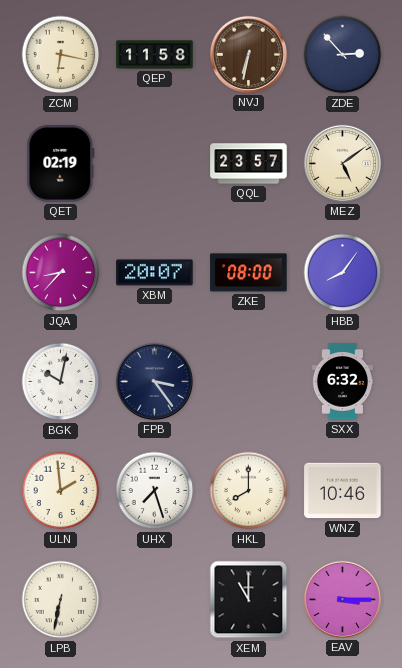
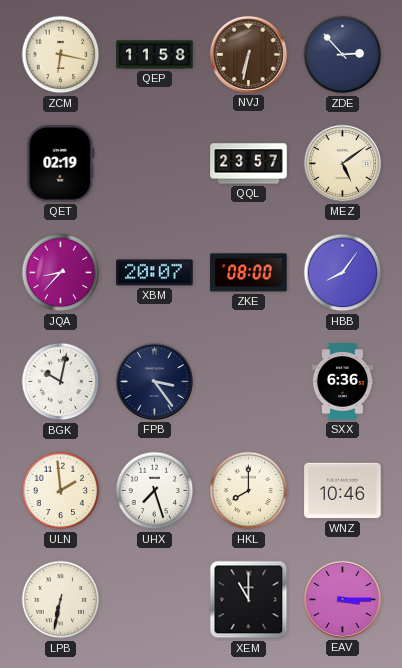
SXX: 6:32 -> 6:36 (342, 382)
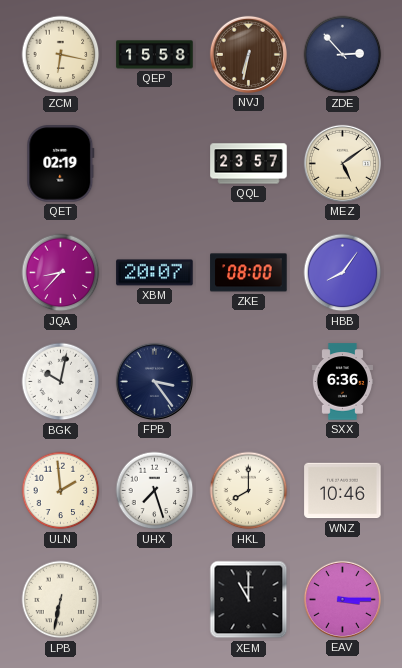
QEP: 11:58 -> 15:58 (155, 55)
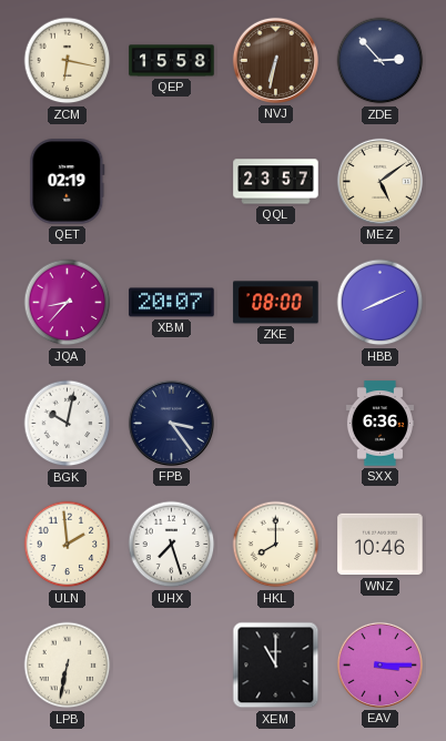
HBB: 8:06 -> 8:11 (381, 303)
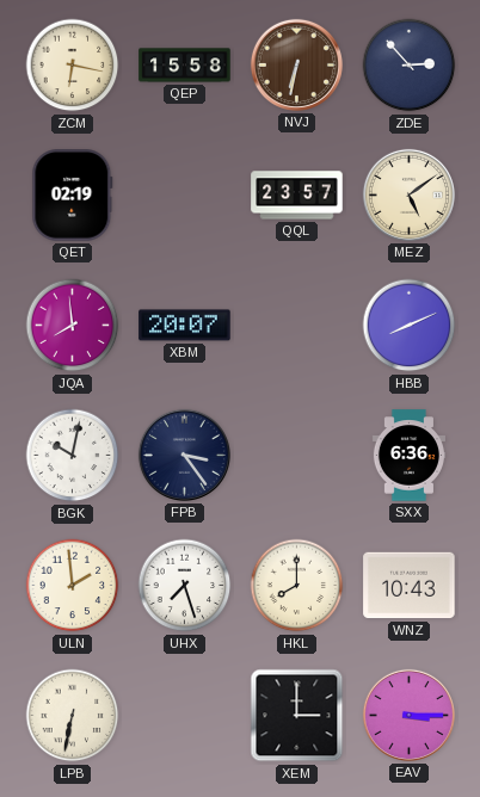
JQA: 8:37 -> 7:59 (73, 326)
ZKE: 08:00 -> none (276, 303)
WNZ: 10:46 -> 10:43 (410, 586)
XEM: 11:00 -> 3:00 (297, 716)
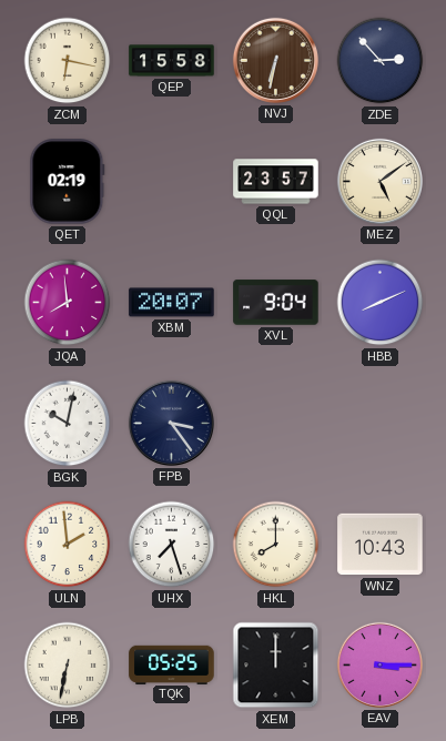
XVL: none -> 9:04 (276, 303)
SXX: 6:36 -> none (408, 456)
TQK: none -> 05:25 (172, 664)
XEM: 3:00 -> 12:00 (276, 666)
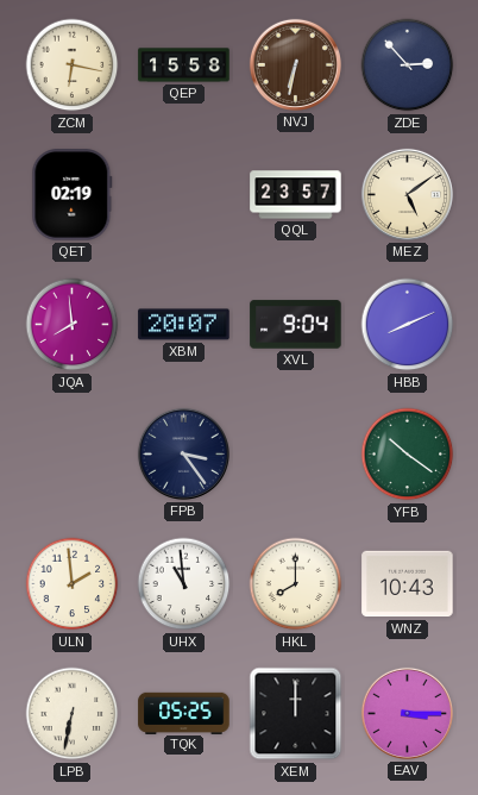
BGK: 10:02 -> none (68, 424)
YFB: none -> 10:21 (408, 455)
UHX: 7:27 -> 10:59 (184, 584)
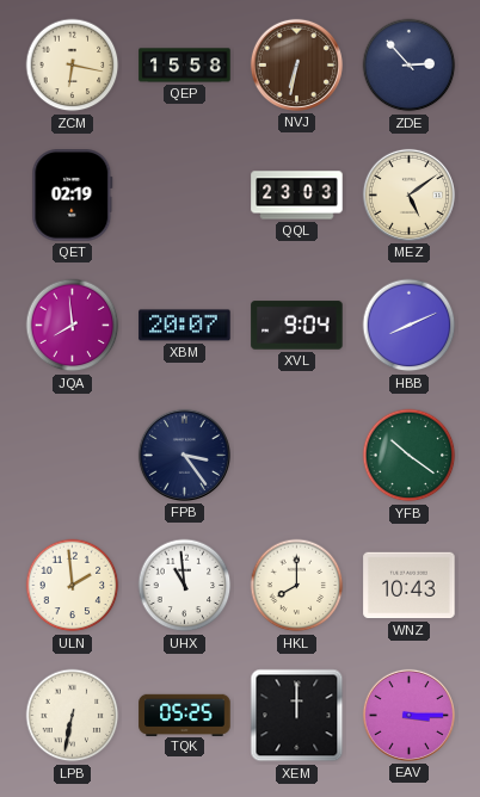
QQL: 23:57 -> 23:03 (297, 196)
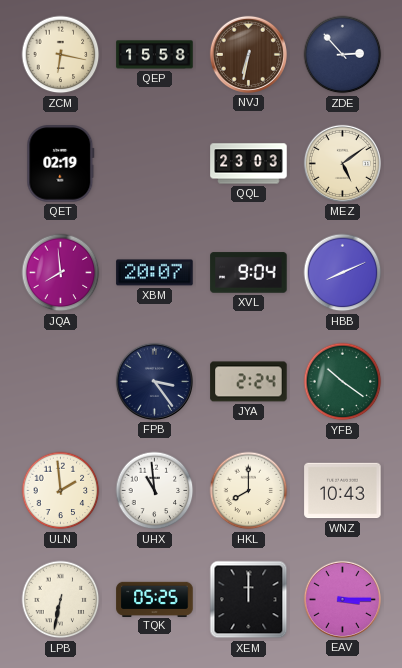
JYA: none -> 2:24 (249, 382)
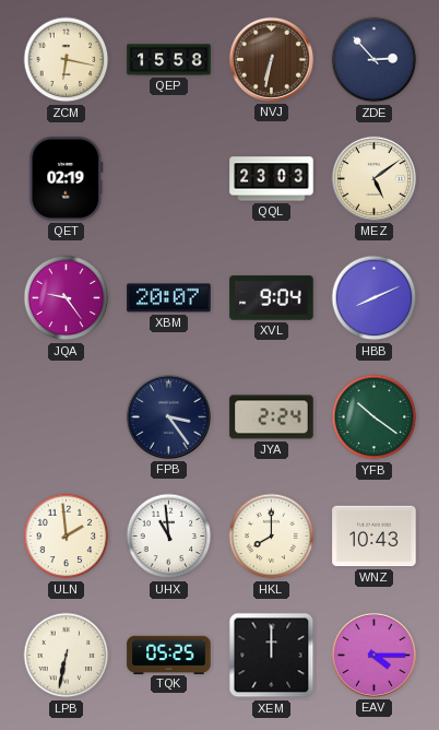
JQA: 7:59 -> 9:24 (67, 298)
EAV: 3:15 -> 4:15 (373, 655)
